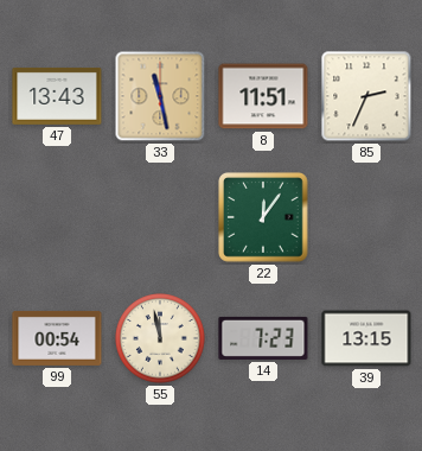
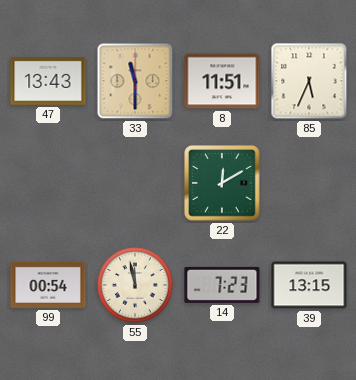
33: 11:28 -> 11:30 (135, 81)
85: 2:34 -> 5:34 (309, 81)
22: 12:06 -> 12:10 (222, 183)
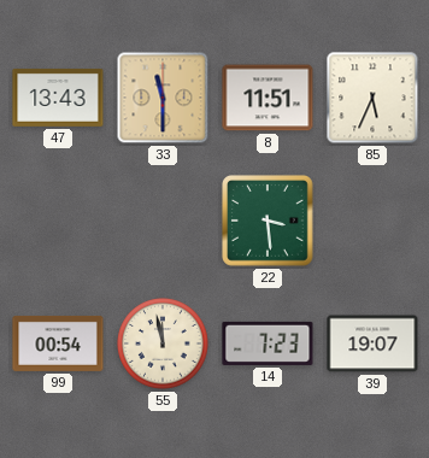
22: 12:10 -> 3:29 (268, 221)
39: 13:15 -> 19:07 (372, 343)
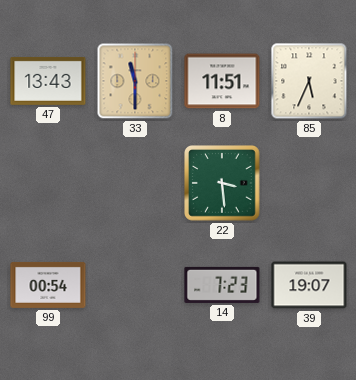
55: 11:58 -> none (163, 343)
